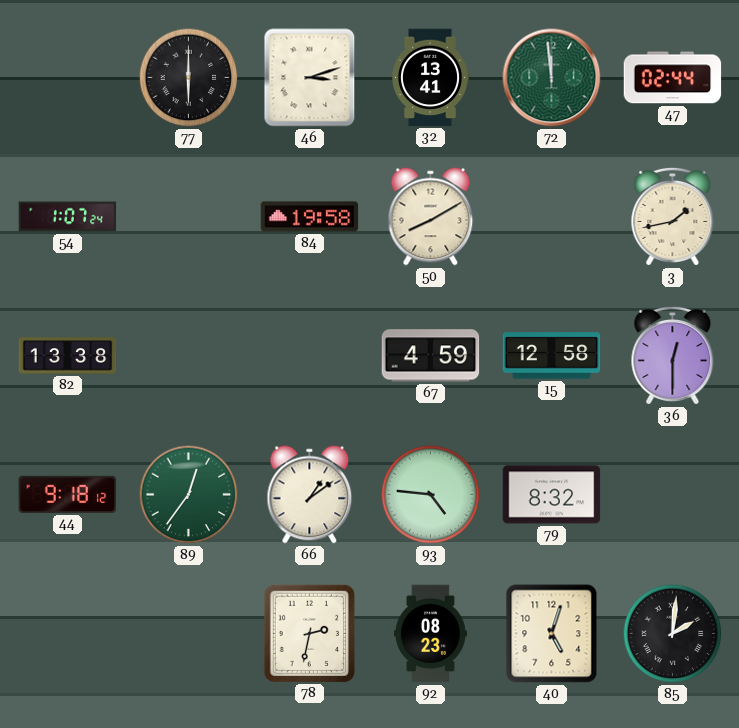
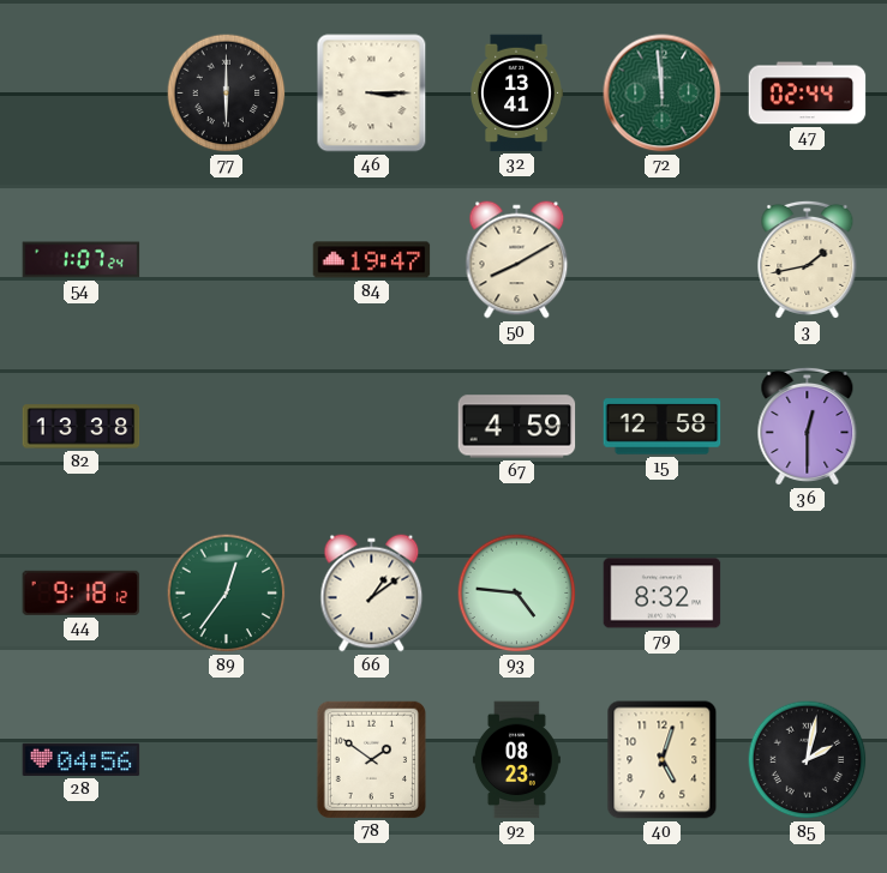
46: 3:12 -> 3:15 (372, 94)
84: 19:58 -> 19:47 (372, 260)
28: none -> 04:56 (82, 759)
78: 2:32 -> 1:51 (371, 759)
85: 2:01 -> 2:02 (808, 760)
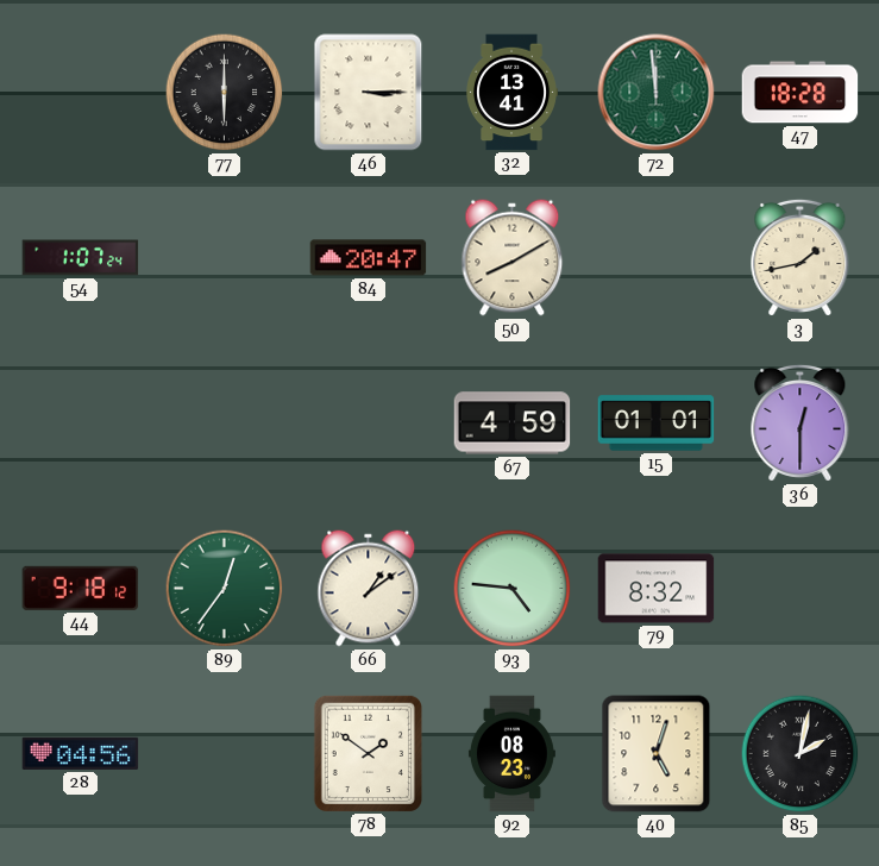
47: 02:44 -> 18:28 (800, 93)
84: 19:47 -> 20:47 (369, 258)
82: 13:38 -> none (82, 427)
15: 12:58 -> 01:01 (657, 423)
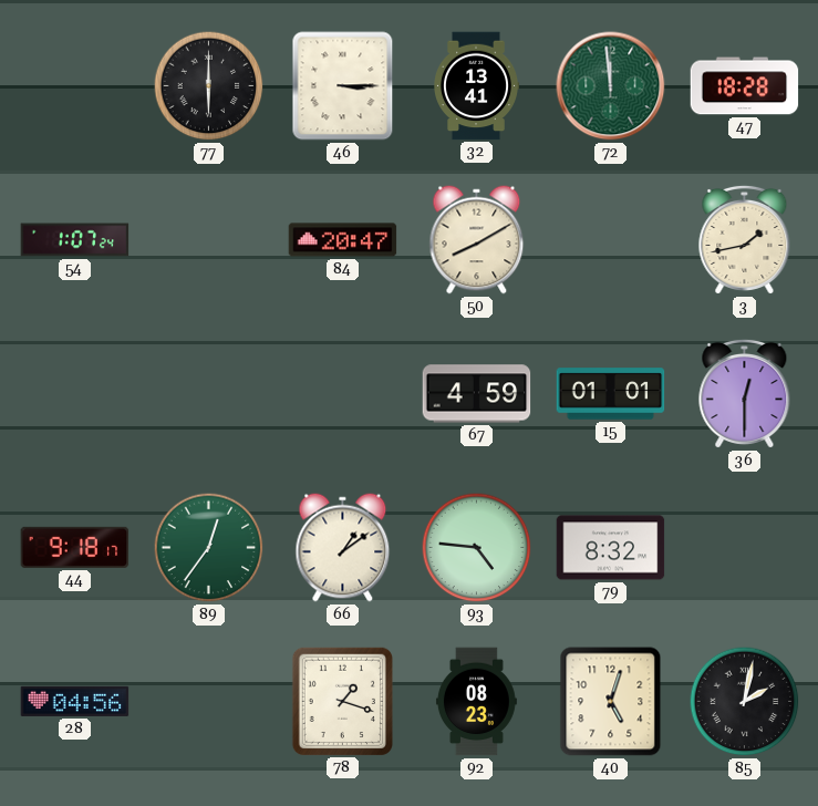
44: 9:18:12 -> 9:18:17 (75, 547)
78: 1:51 -> 1:18 (342, 701)
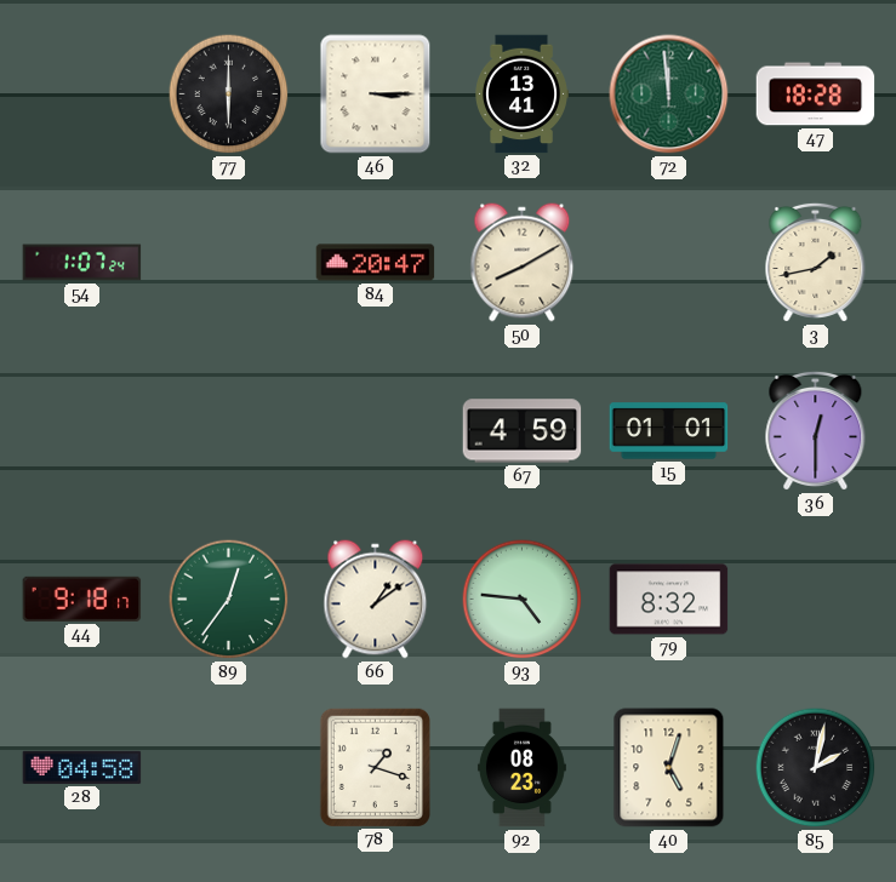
28: 04:56 -> 04:58 (82, 767)
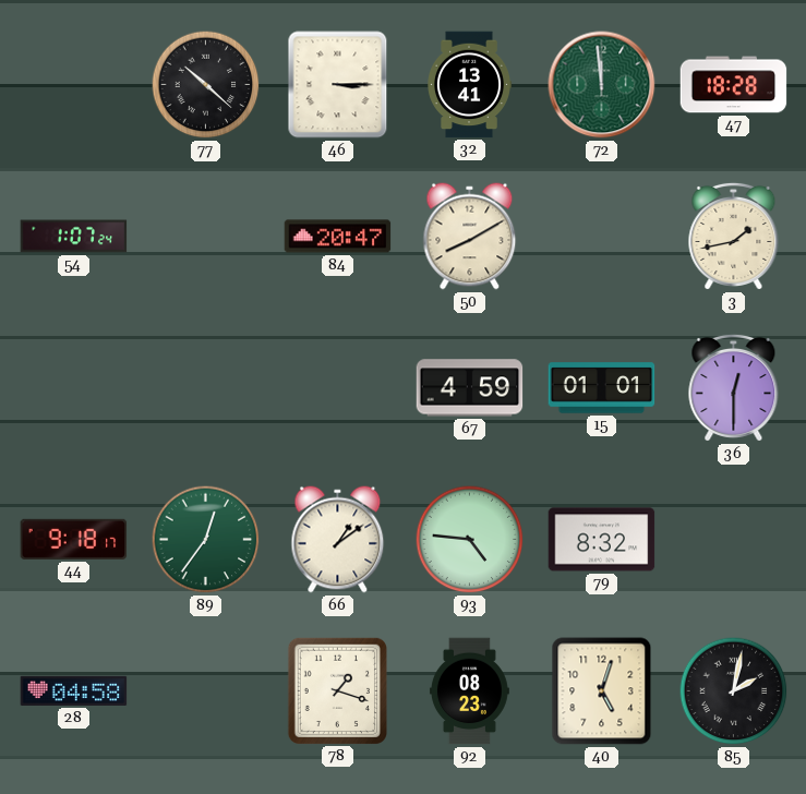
77: 6:00 -> 10:22 (206, 85)
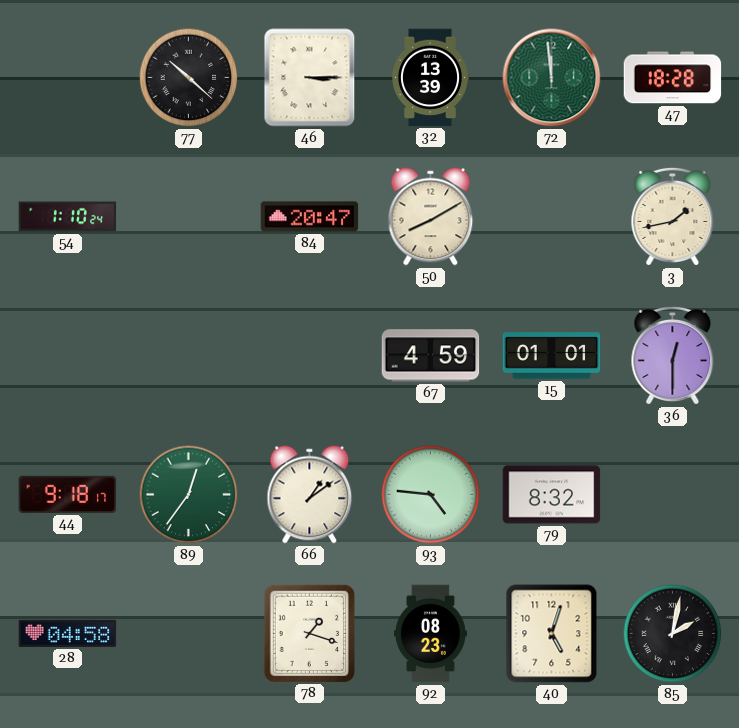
32: 13:41 -> 13:39 (430, 78)
54: 1:07 -> 1:10 (68, 217)
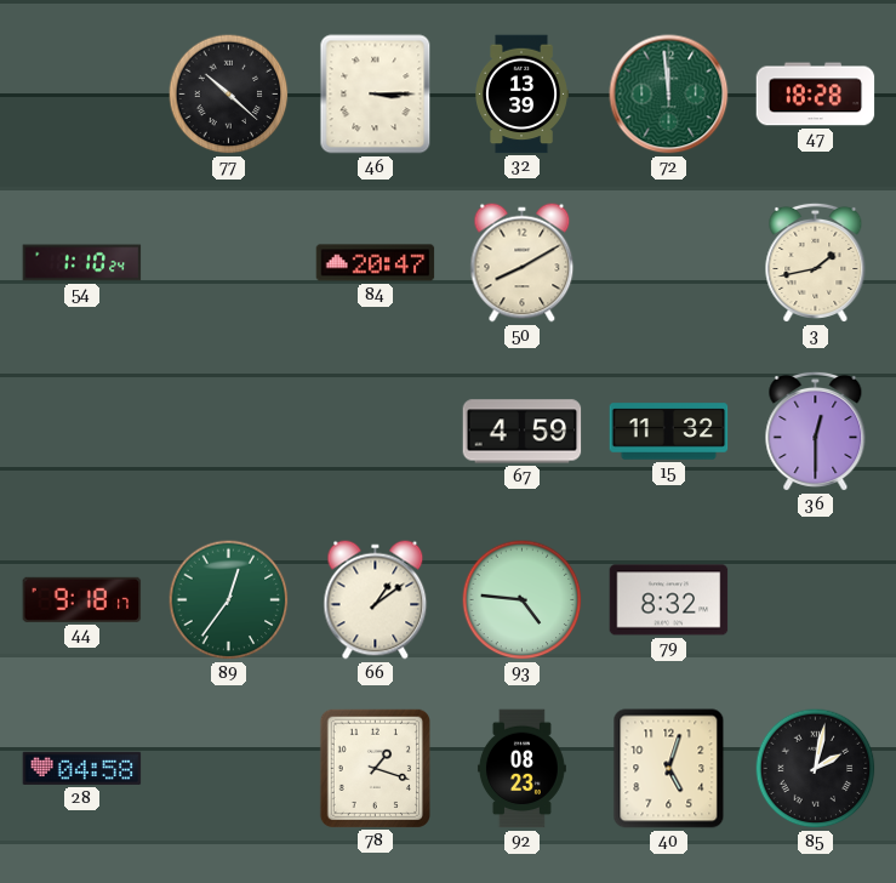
15: 01:01 -> 11:32 (669, 432)
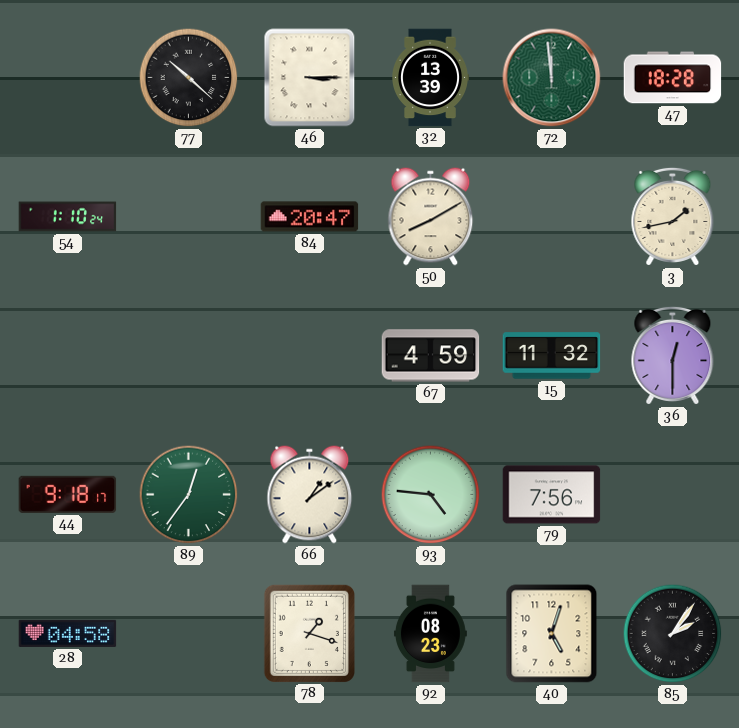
79: 8:32 -> 7:56 (552, 495)
85: 2:02 -> 2:06 (673, 634)
